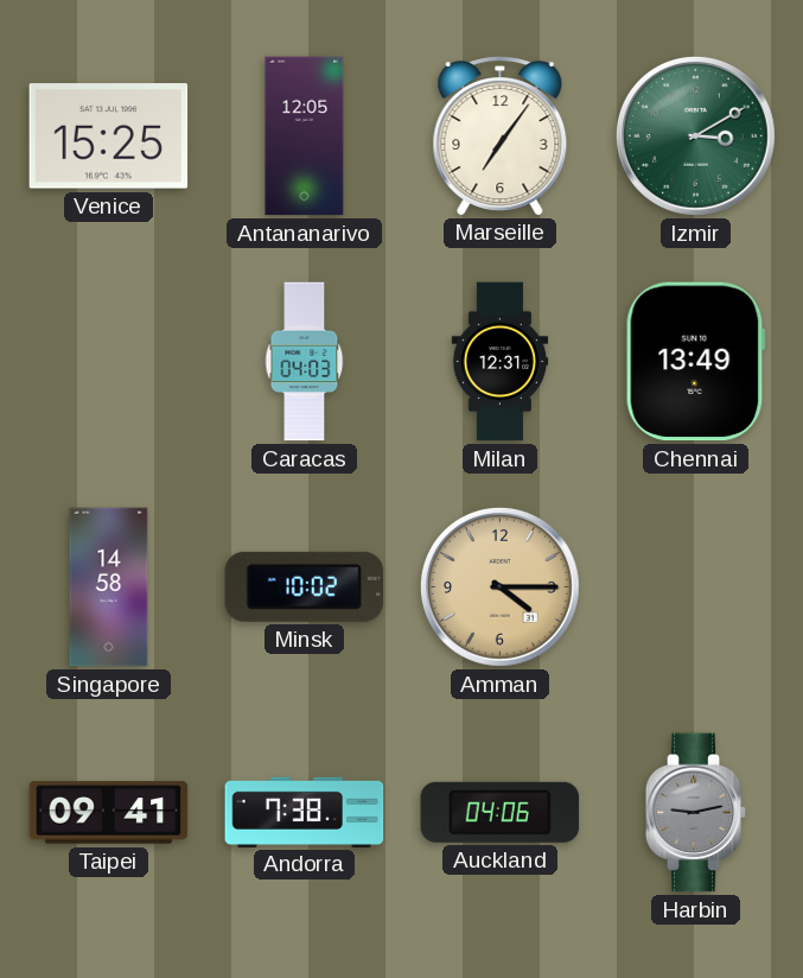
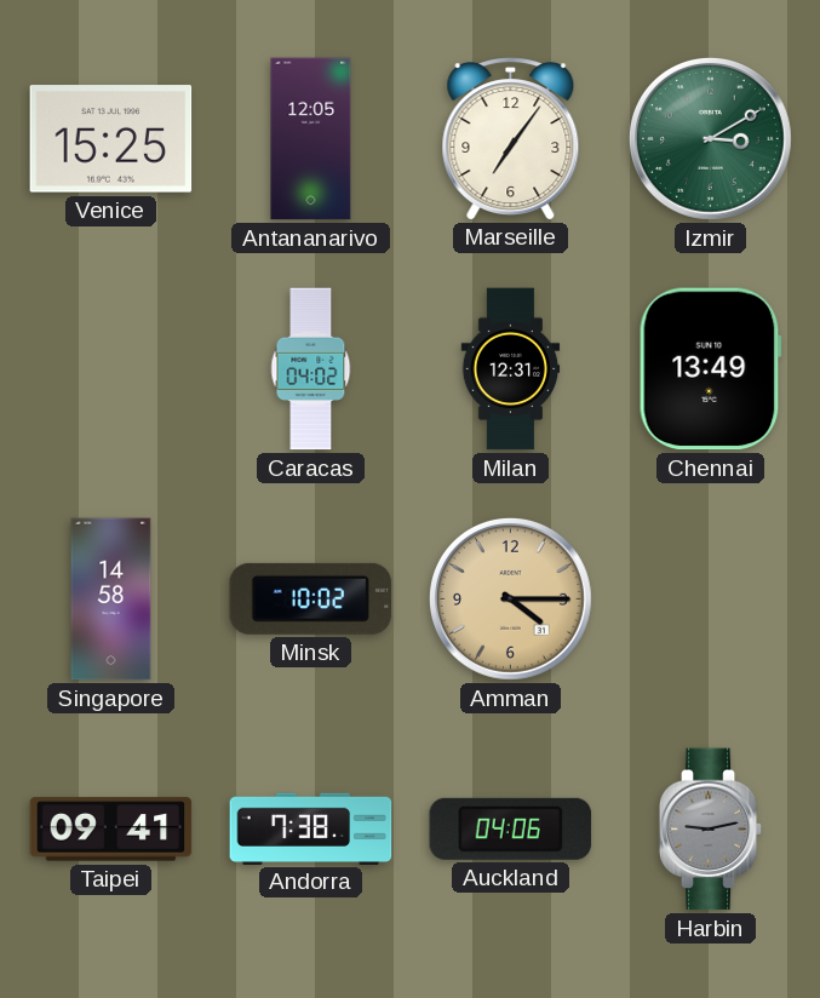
Caracas: 04:03 -> 04:02 (311, 369)
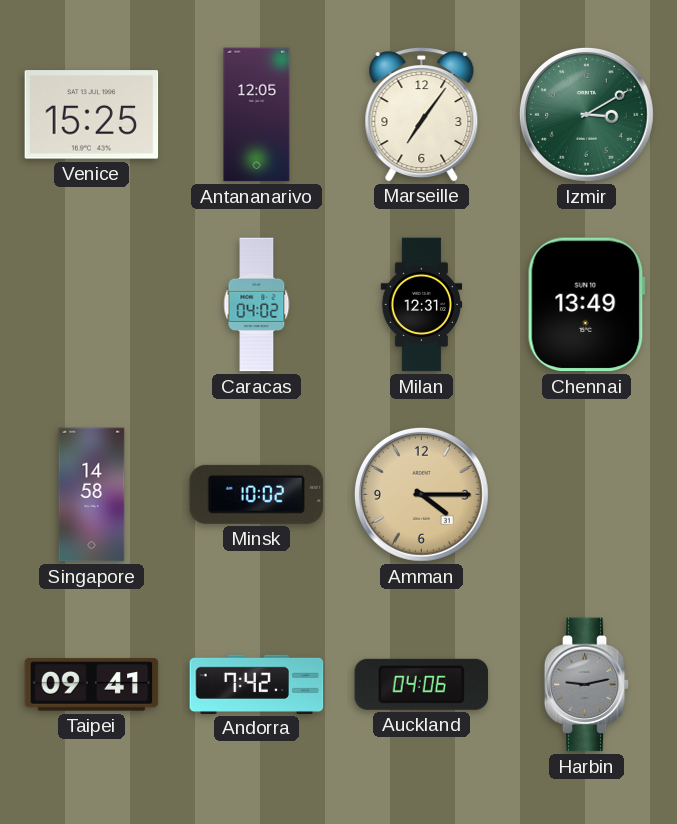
Andorra: 7:38 -> 7:42 (257, 684)
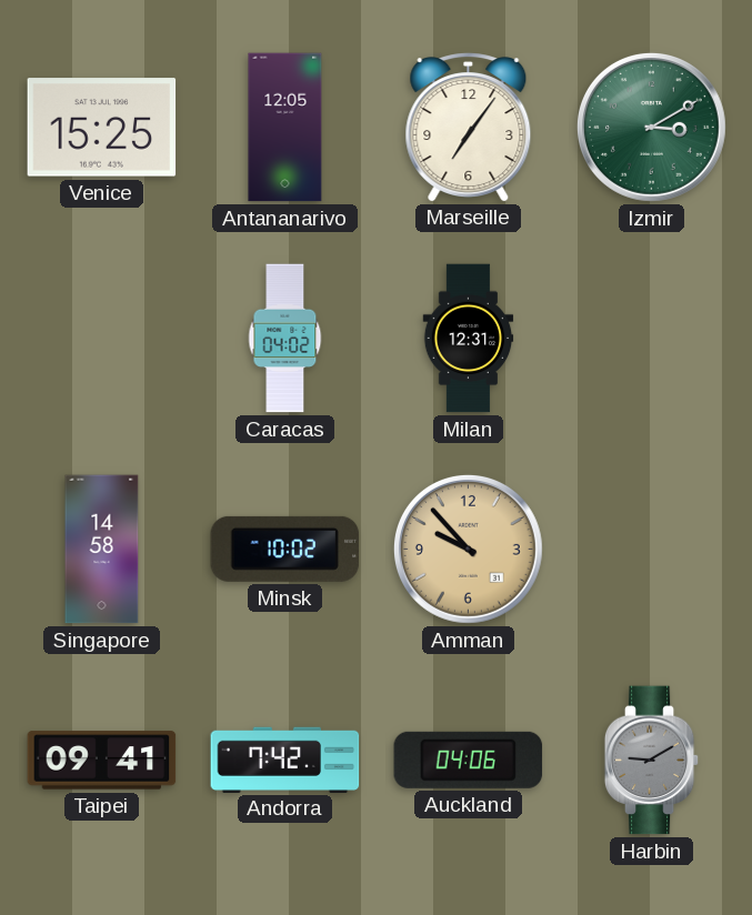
Chennai: 13:49 -> none (586, 305)
Amman: 4:15 -> 9:53 (468, 549)
Harbin: 9:13 -> 9:10 (652, 761)
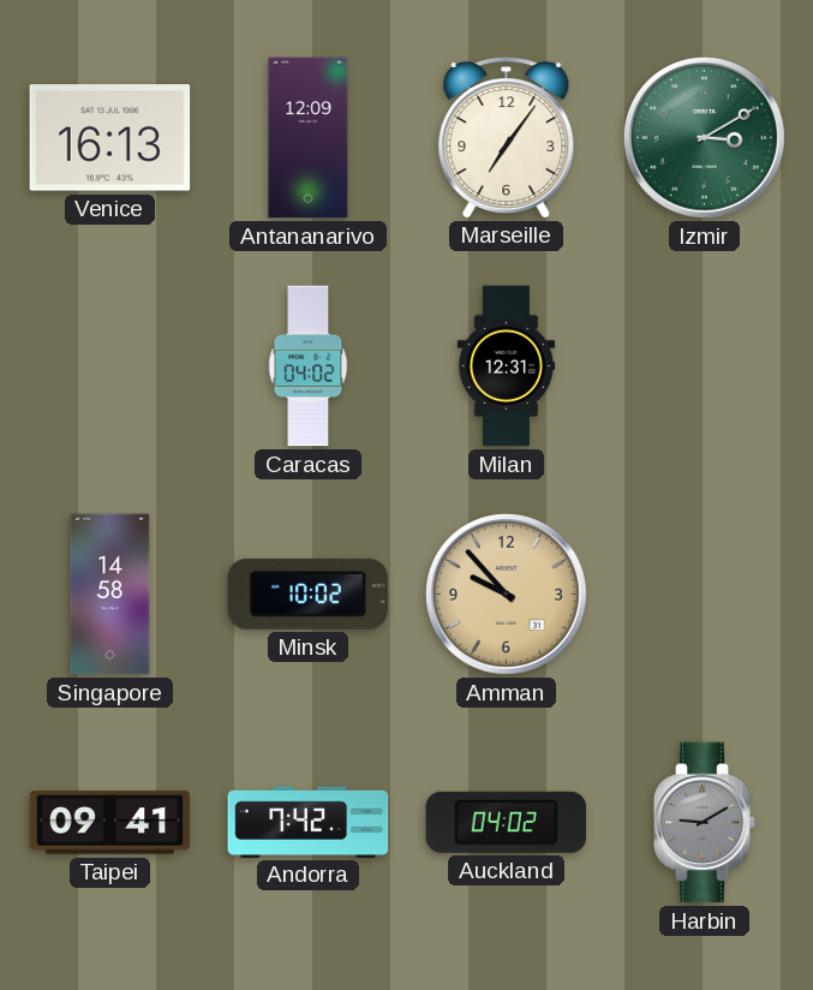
Venice: 15:25 -> 16:13 (110, 138)
Antananarivo: 12:05 -> 12:09 (309, 138)
Auckland: 04:06 -> 04:02 (507, 822)
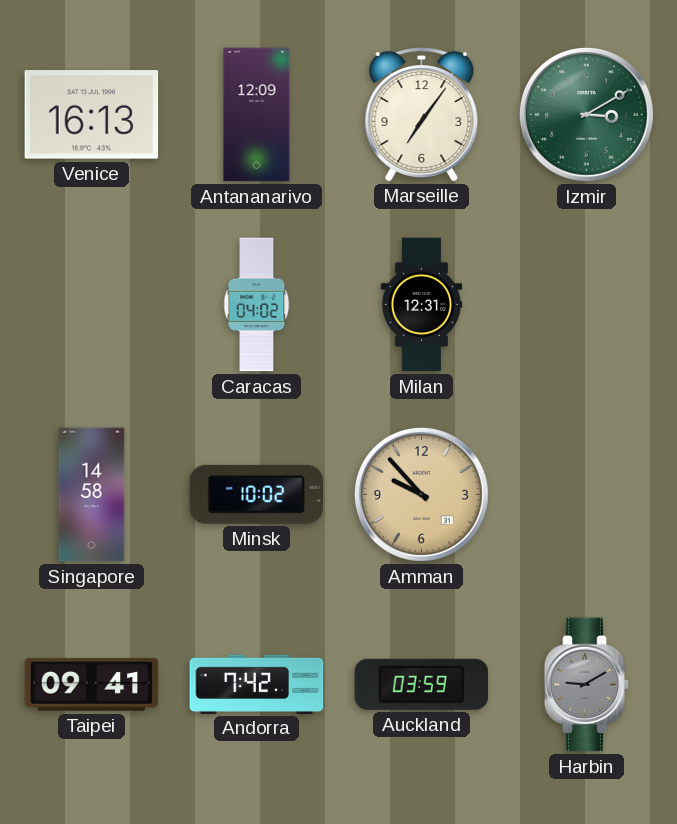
Auckland: 04:02 -> 03:59 (422, 684)
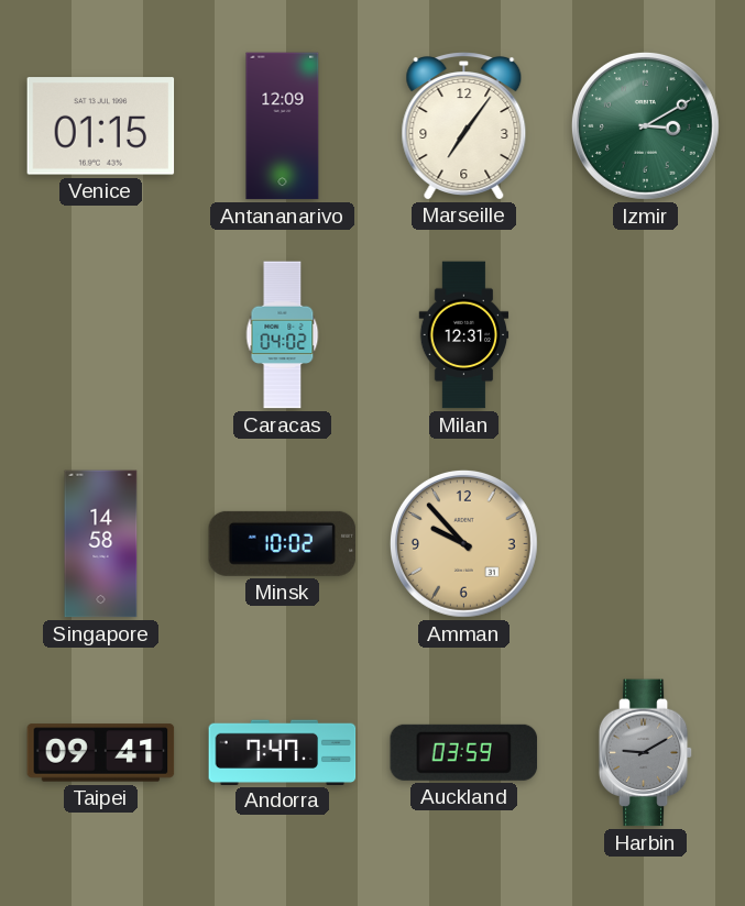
Venice: 16:13 -> 01:15 (101, 126)
Andorra: 7:42 -> 7:47 (283, 752)
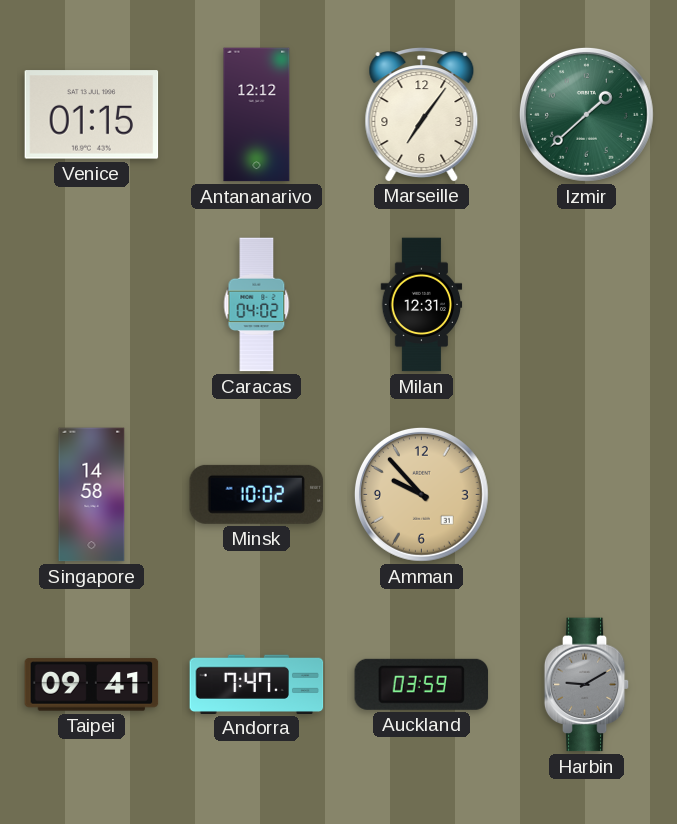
Antananarivo: 12:09 -> 12:12 (257, 115)
Izmir: 3:10 -> 1:38 (586, 114)
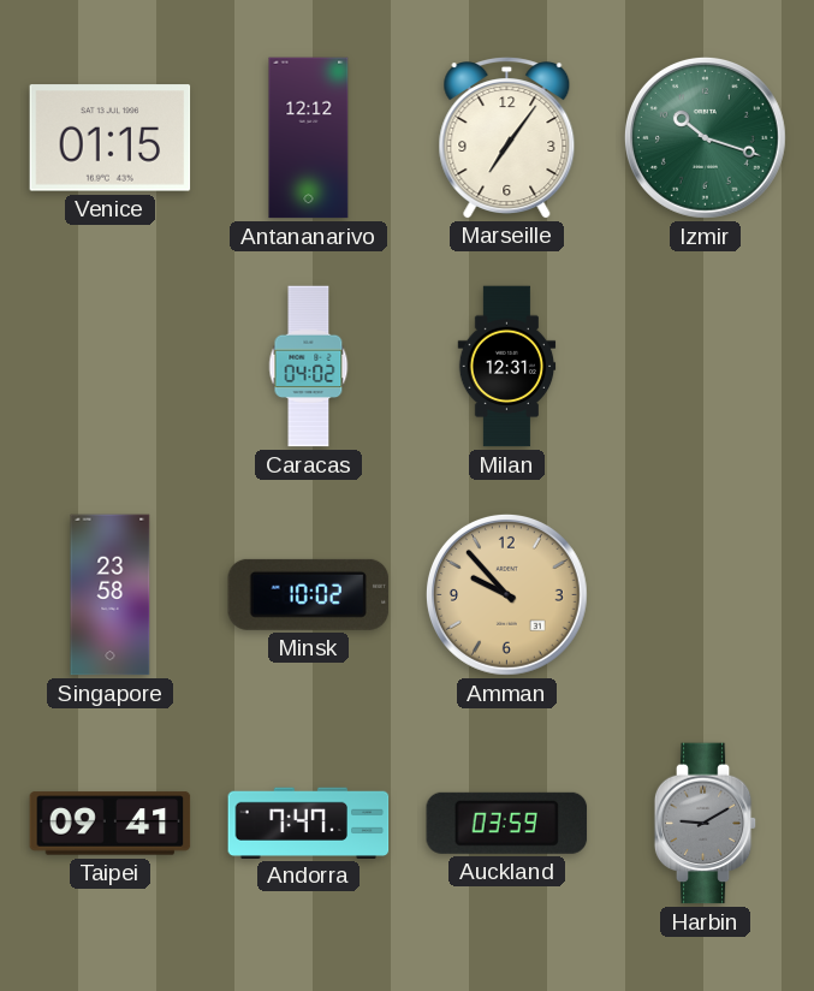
Izmir: 1:38 -> 10:18 (705, 137)
Singapore: 14:58 -> 23:58 (111, 595)
